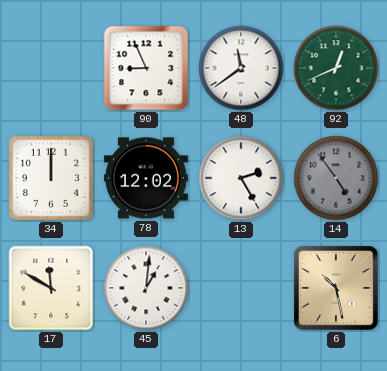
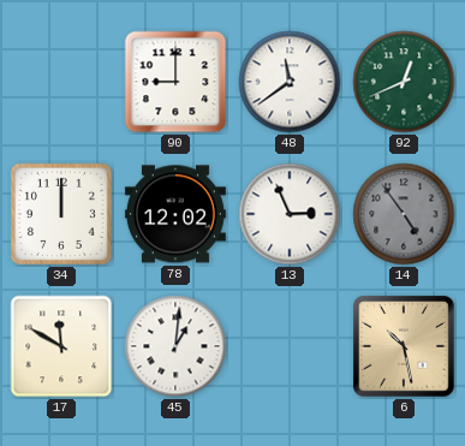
90: 8:56 -> 9:00 (175, 82)
13: 2:25 -> 2:56 (290, 214)
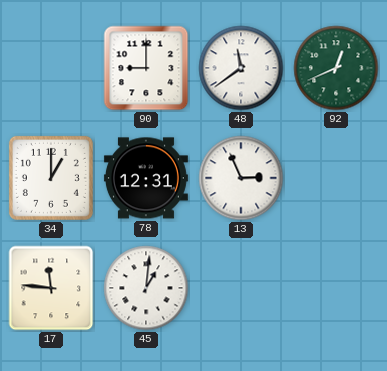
34: 12:00 -> 1:00 (51, 178)
78: 12:02 -> 12:31 (146, 178)
14: 4:54 -> none (404, 214)
17: 11:50 -> 11:46 (51, 288)
6: 10:28 -> none (405, 347)
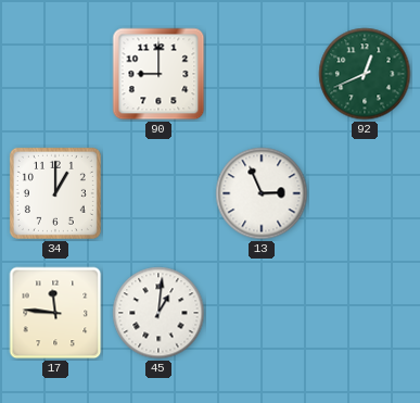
48: 11:39 -> none (241, 68)
78: 12:31 -> none (146, 178)
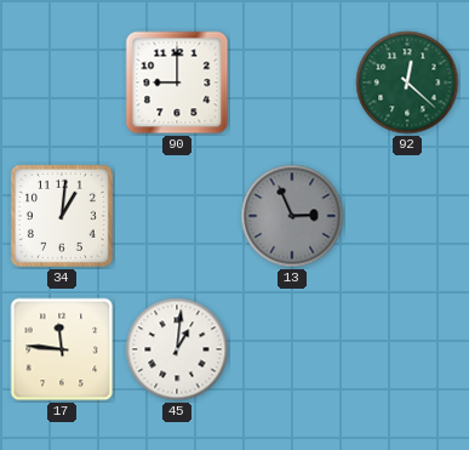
92: 12:41 -> 12:22 (407, 82)
34: 1:00 -> 1:01 (62, 216)
13 dial: white -> grey (292, 216)
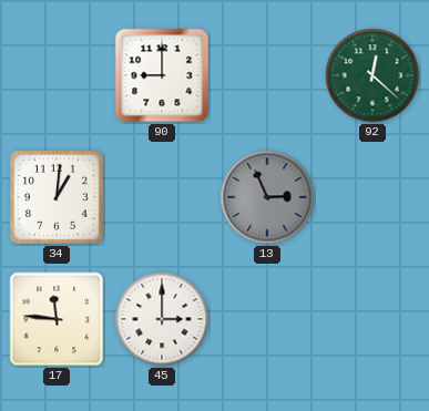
45: 1:01 -> 3:00 (162, 319)
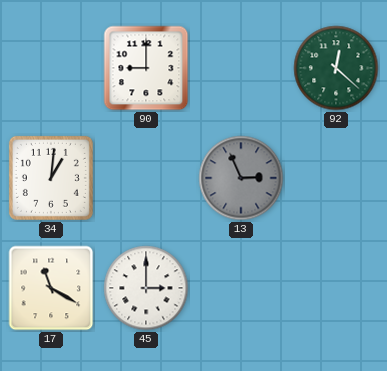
17: 11:46 -> 11:20 (51, 288)
